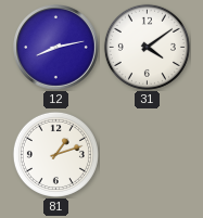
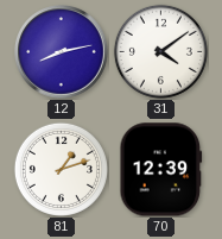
70: none -> 12:39 (161, 170)
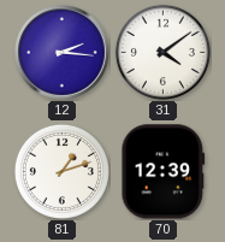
12: 8:13 -> 2:16 (63, 53)
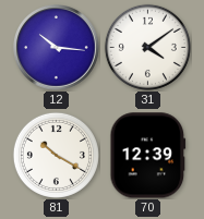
12: 2:16 -> 10:16 (57, 48)
81: 1:12 -> 10:20 (56, 155)
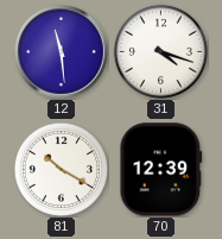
12: 10:16 -> 11:29 (62, 52)
31: 4:09 -> 4:18 (160, 51)
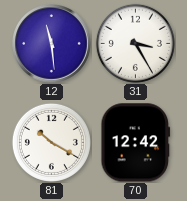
31: 4:18 -> 3:25 (135, 43)
70: 12:39 -> 12:42 (136, 143)
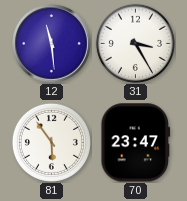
81: 10:20 -> 5:54 (51, 142)
70: 12:42 -> 23:47 (136, 143)
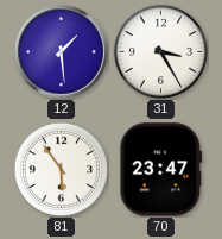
12: 11:29 -> 1:29 (62, 52)
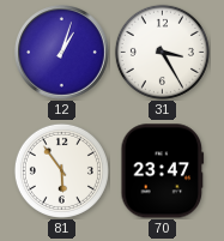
12: 1:29 -> 1:03 (62, 53)
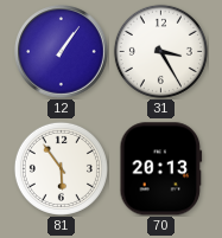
12: 1:03 -> 1:06 (62, 52)
70: 23:47 -> 20:13 (161, 169)
